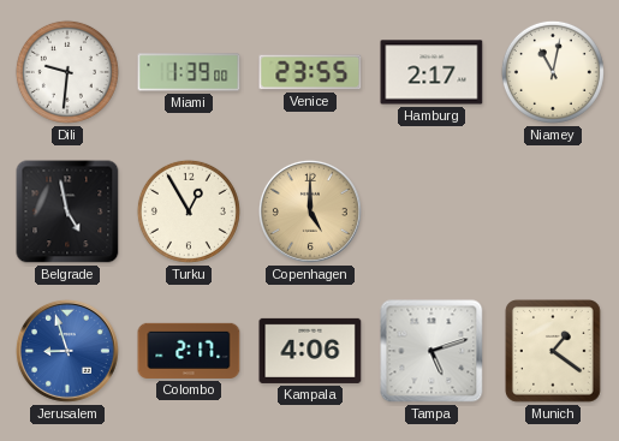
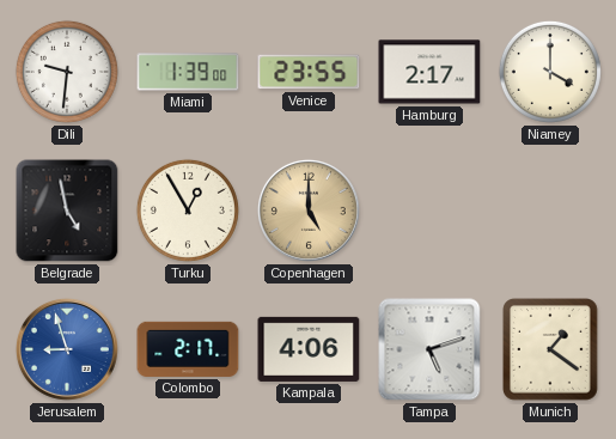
Niamey: 11:02 -> 4:00 (550, 72)
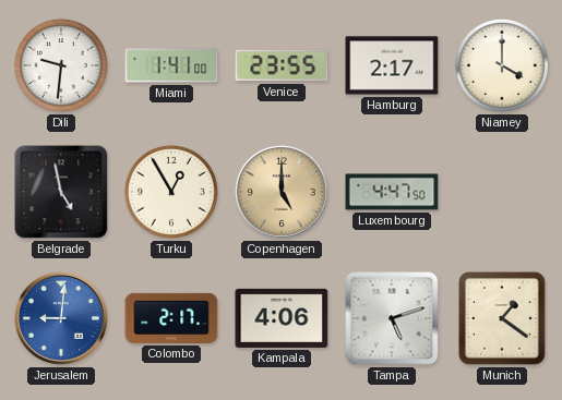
Miami: 1:39 -> 1:41 (171, 65)
Luxembourg: none -> 4:47 (392, 192)
Jerusalem: 8:57 -> 9:01 (61, 318)
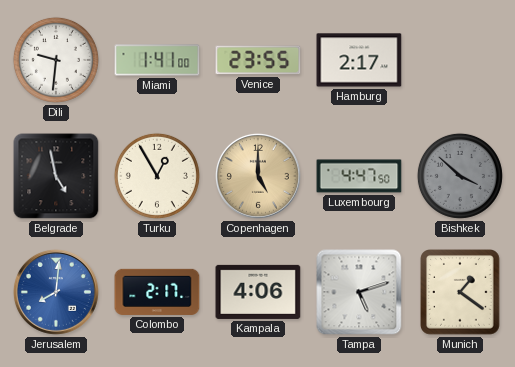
Niamey: 4:00 -> none (502, 65)
Bishkek: none -> 3:52 (460, 176)
Jerusalem: 9:01 -> 8:01 (56, 292)
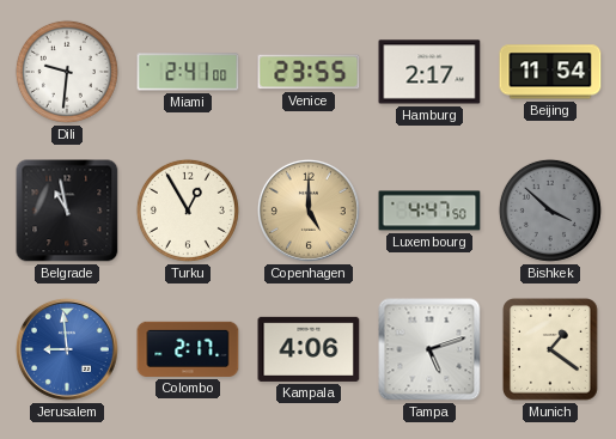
Miami: 1:41 -> 2:41 (188, 72)
Beijing: none -> 11:54 (550, 72)
Belgrade: 4:58 -> 10:58 (67, 211)
Jerusalem: 8:01 -> 8:59 (67, 349)
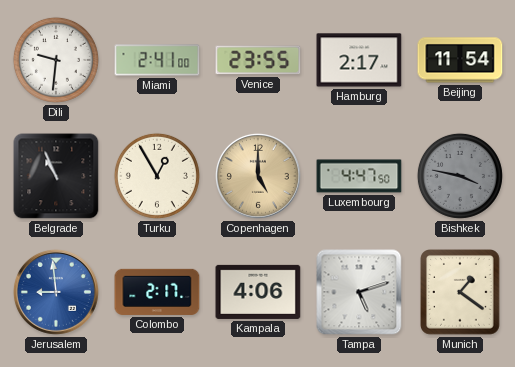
Belgrade: 10:58 -> 10:56 (56, 176)
Bishkek: 3:52 -> 3:47 (460, 176)
